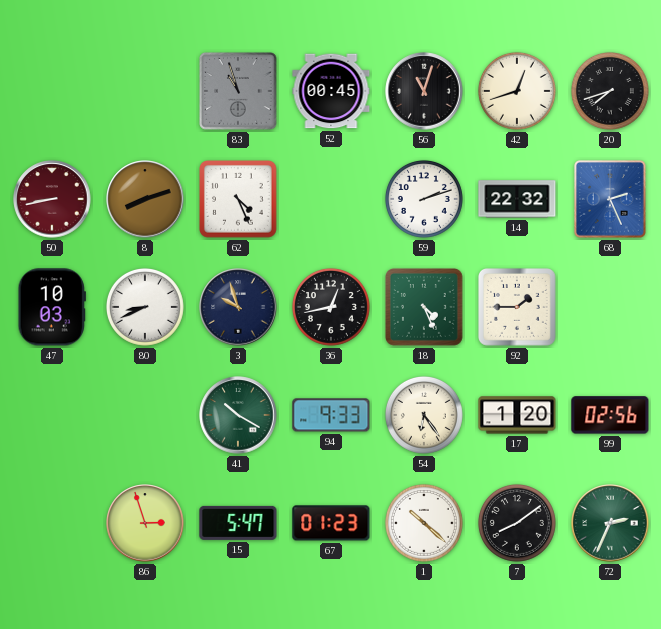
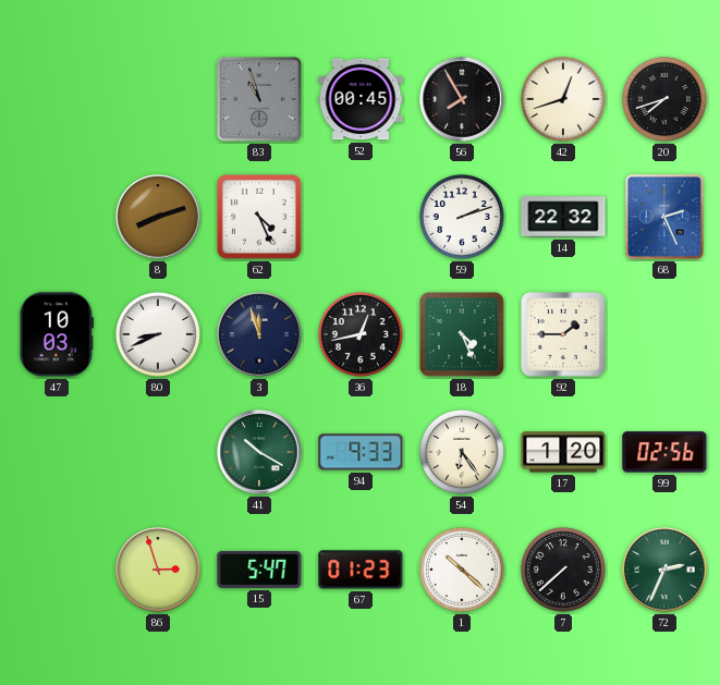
56: 11:03 -> 7:55 (462, 99)
50: 8:43 -> none (52, 199)
3: 9:57 -> 11:57 (259, 334)
7: 8:09 -> 7:38 (563, 570)
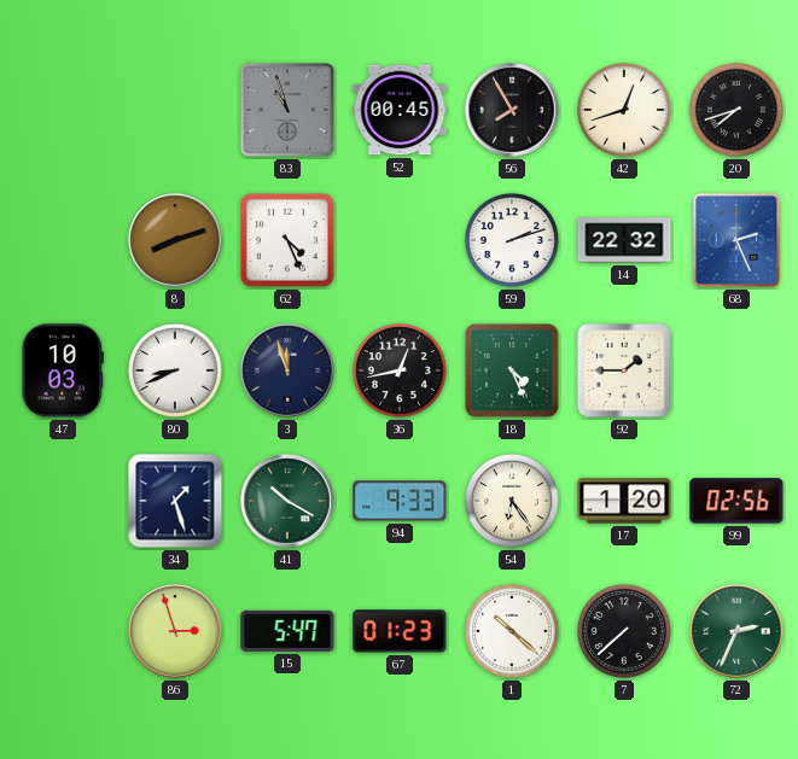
34: none -> 1:27 (175, 501)
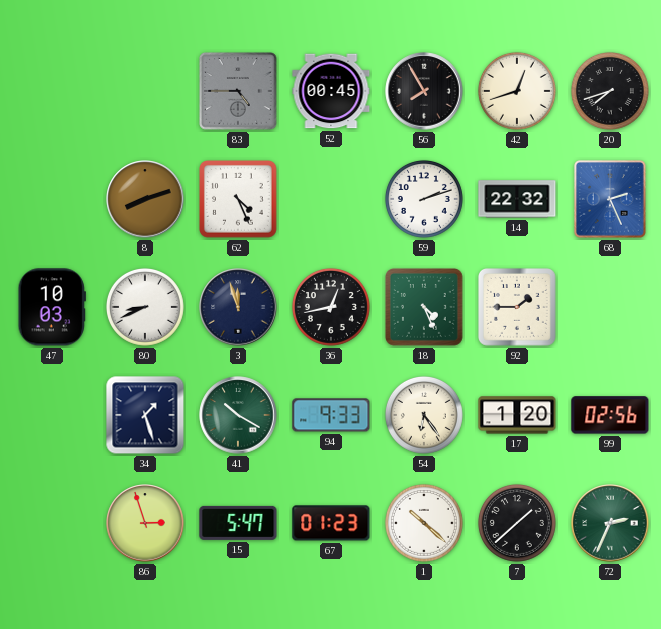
83: 10:57 -> 4:45 (238, 91)
7: 7:38 -> 1:38 (517, 523)
